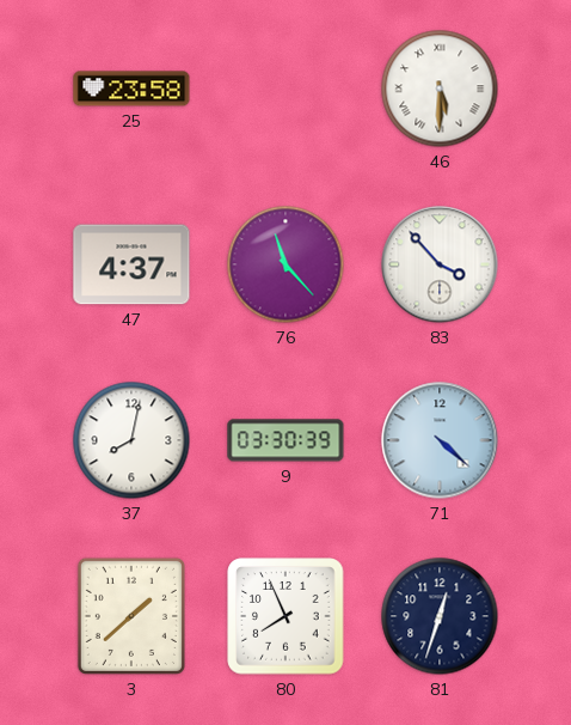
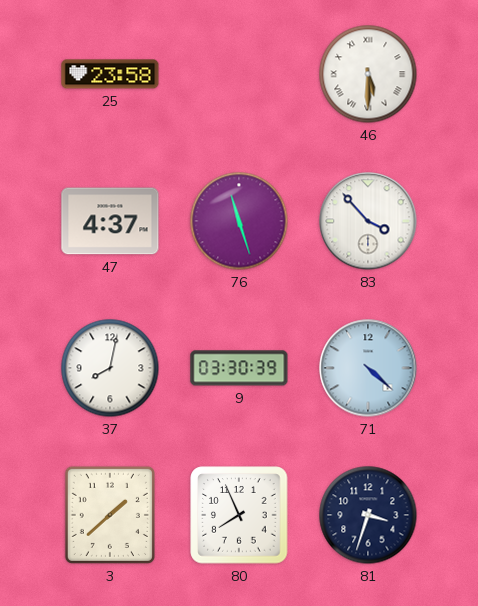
76: 11:23 -> 11:27 (239, 221)
81: 12:33 -> 3:33 (368, 515)
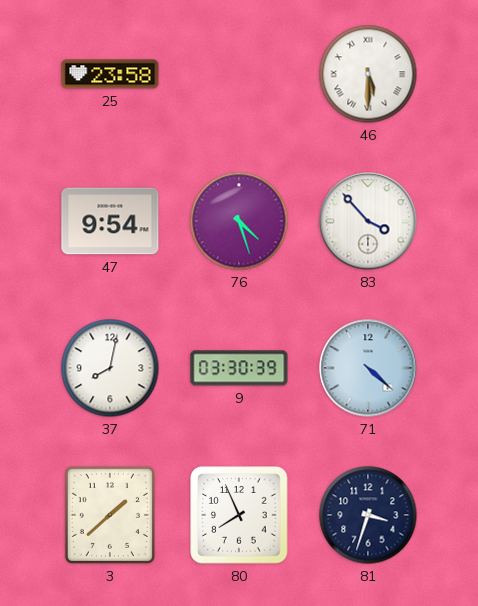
47: 4:37 -> 9:54 (110, 221)
76: 11:27 -> 4:27 (239, 221)
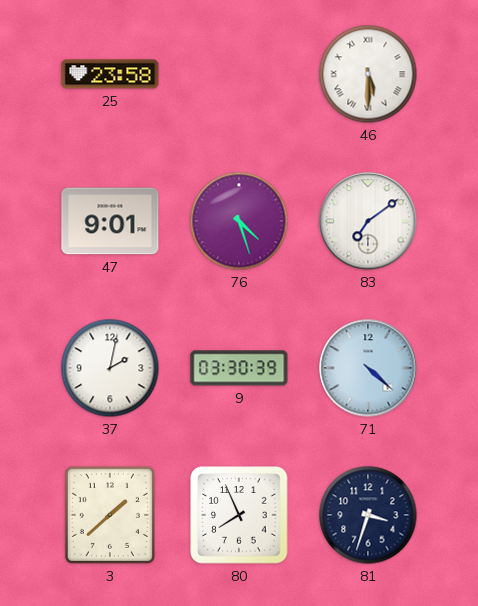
47: 9:54 -> 9:01 (110, 221)
83: 3:53 -> 7:09 (368, 221)
37: 8:02 -> 2:02 (110, 368)
